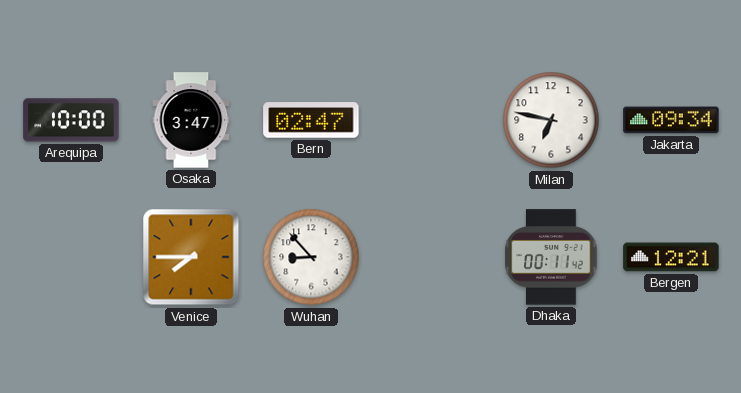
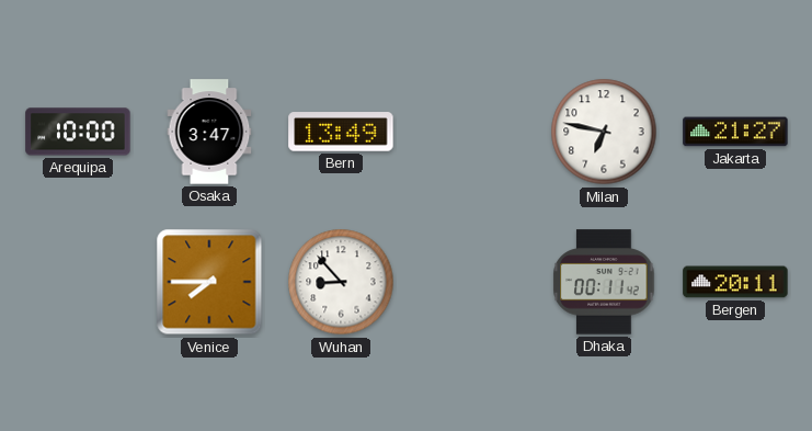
Bern: 02:47 -> 13:49 (341, 132)
Jakarta: 09:34 -> 21:27 (735, 132)
Bergen: 12:21 -> 20:11 (735, 282)
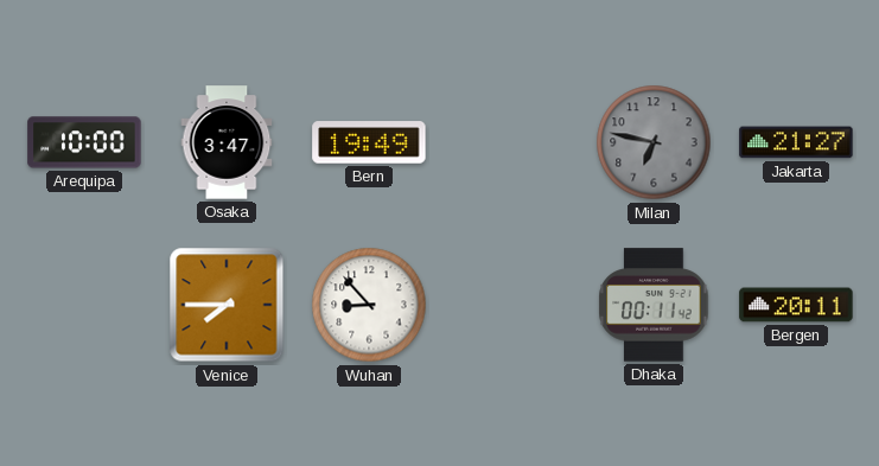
Bern: 13:49 -> 19:49 (369, 142)
Milan dial: white -> grey (654, 142)
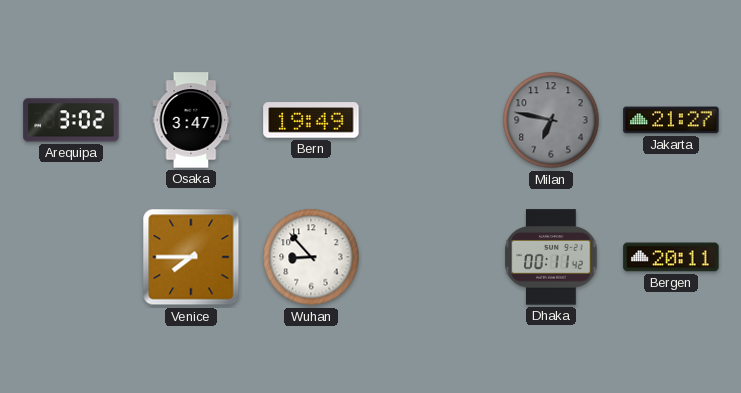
Arequipa: 10:00 -> 3:02 (71, 120)
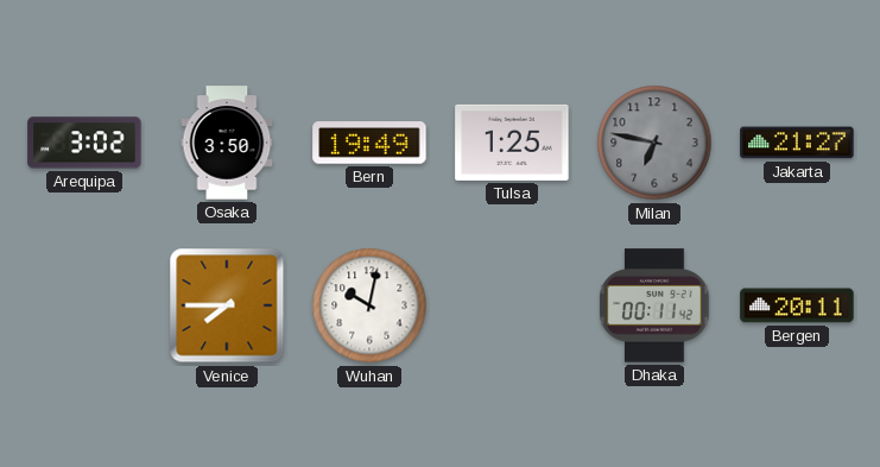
Osaka: 3:47 -> 3:50 (227, 143)
Tulsa: none -> 1:25 (512, 143)
Wuhan: 8:53 -> 10:02 (369, 305)
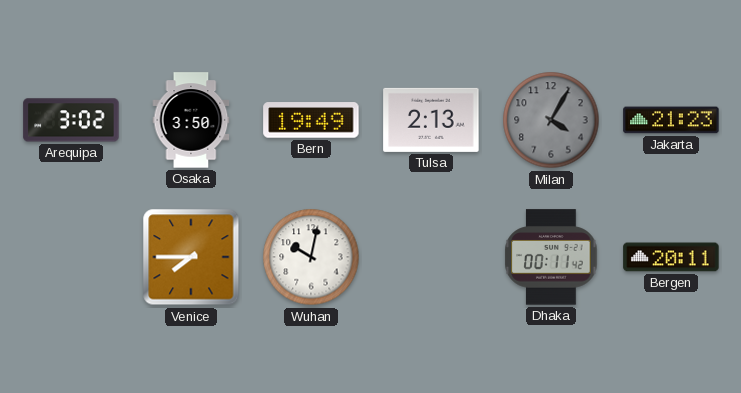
Tulsa: 1:25 -> 2:13 (431, 120)
Milan: 6:47 -> 4:05 (551, 120)
Jakarta: 21:27 -> 21:23 (671, 120)
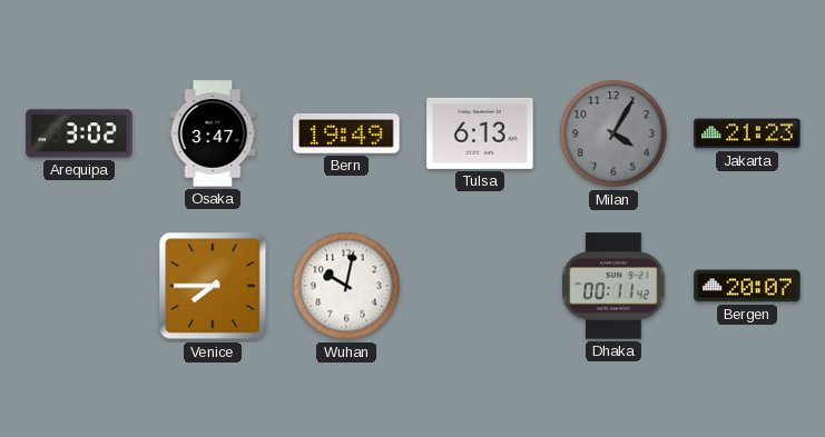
Osaka: 3:50 -> 3:47 (213, 133)
Tulsa: 2:13 -> 6:13 (480, 133)
Bergen: 20:11 -> 20:07 (747, 286)
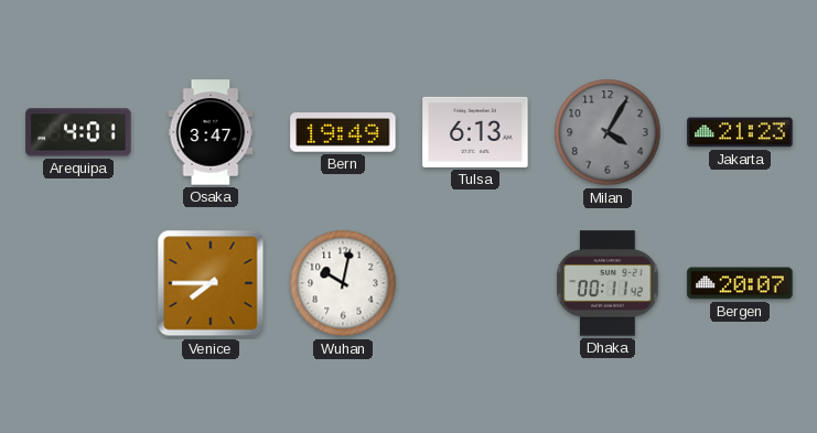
Arequipa: 3:02 -> 4:01 (78, 132)
